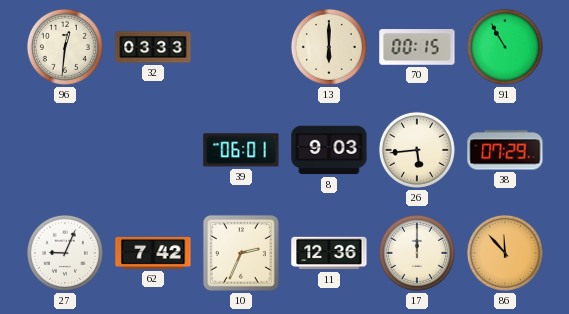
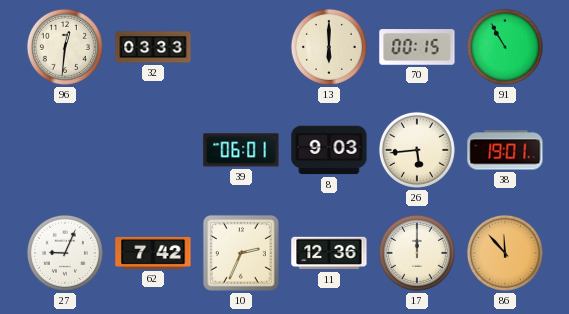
38: 07:29 -> 19:01 (505, 150)
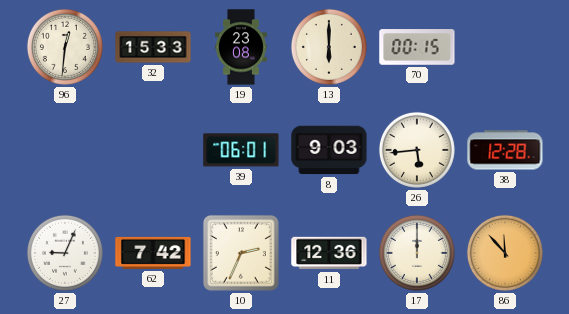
32: 03:33 -> 15:33 (153, 47)
19: none -> 23:08 (242, 47)
91: 10:55 -> none (505, 47)
38: 19:01 -> 12:28 (505, 150)
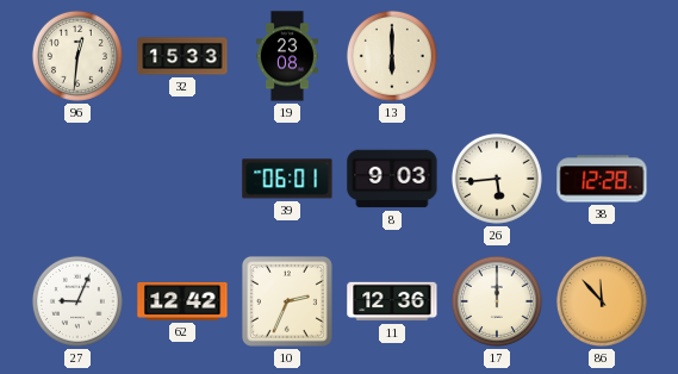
70: 00:15 -> none (417, 47)
62: 7:42 -> 12:42 (182, 301)
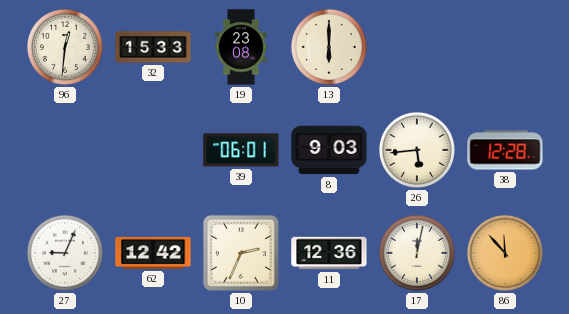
17: 12:00 -> 12:02 (417, 253)
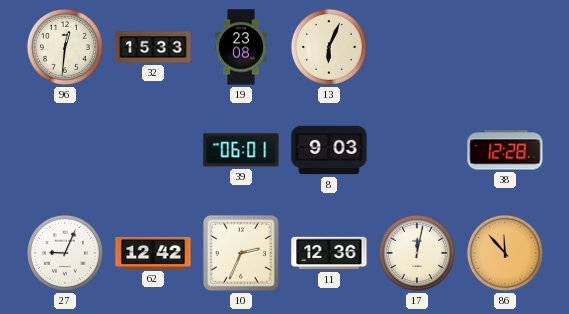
13: 6:00 -> 6:04 (329, 47)
26: 5:44 -> none (417, 150)
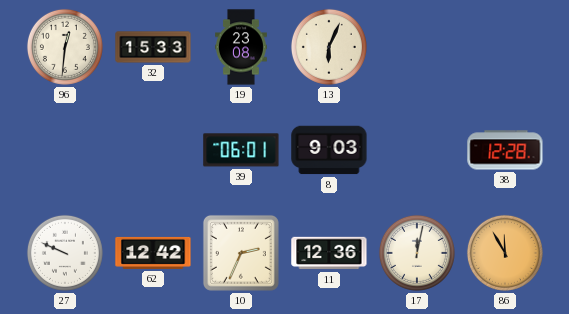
27: 9:04 -> 9:49 (65, 253)
86: 11:53 -> 11:55 (505, 253)
